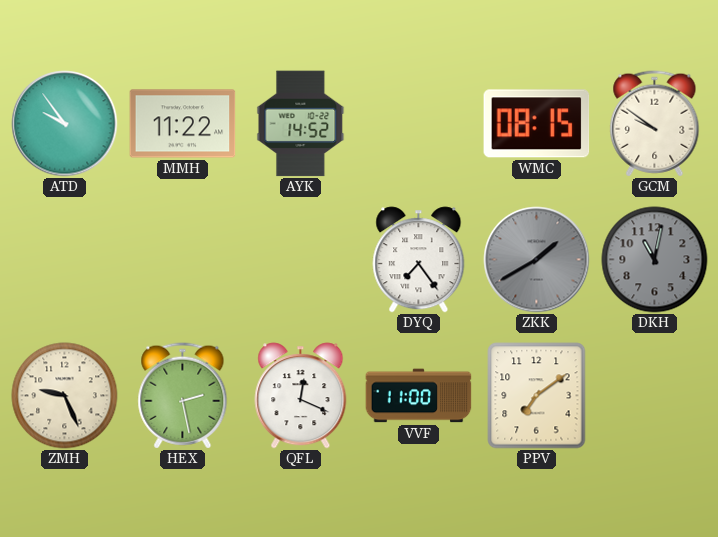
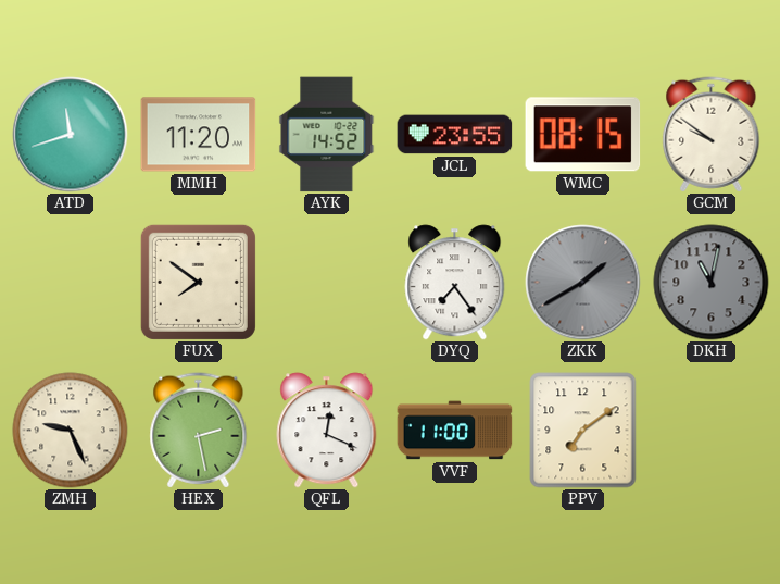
ATD: 9:54 -> 11:42 (71, 135)
MMH: 11:22 -> 11:20 (199, 135)
JCL: none -> 23:55 (455, 135)
FUX: none -> 7:51 (198, 282)
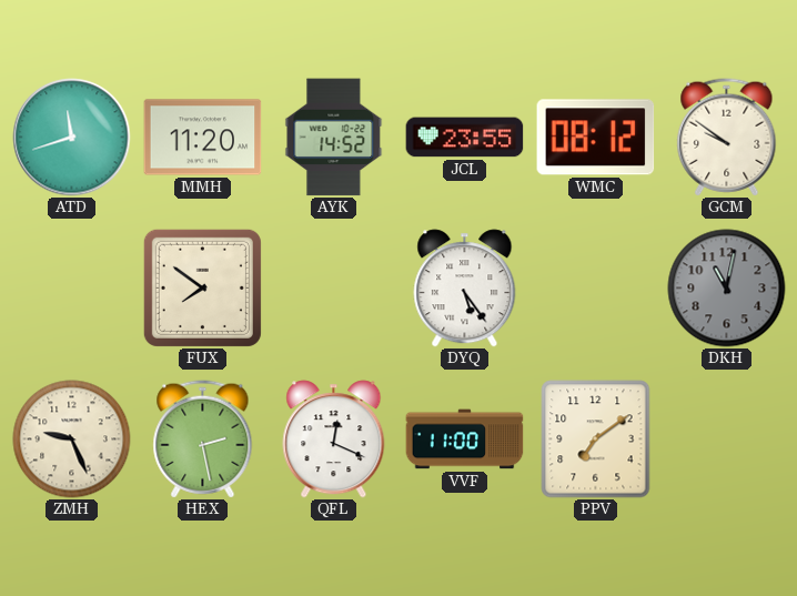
WMC: 08:15 -> 08:12 (596, 138)
DYQ: 7:24 -> 5:24 (465, 289)
ZKK: 1:40 -> none (583, 283)
